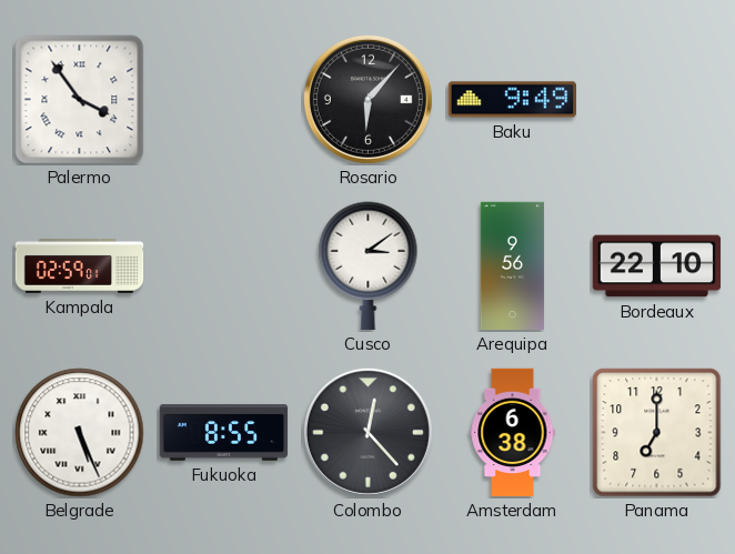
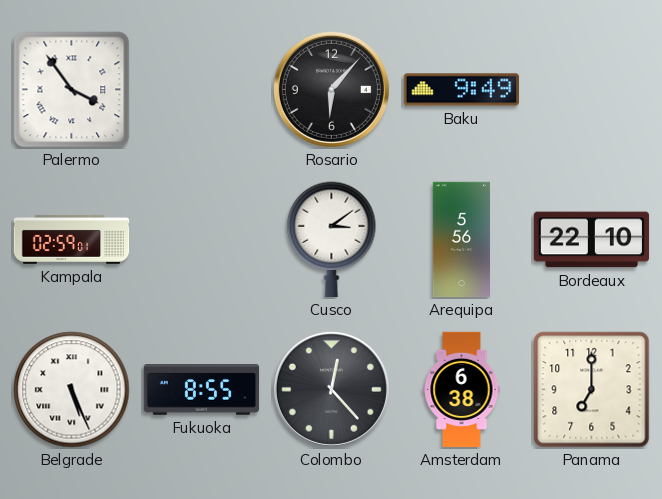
Arequipa: 9:56 -> 5:56 (461, 240)
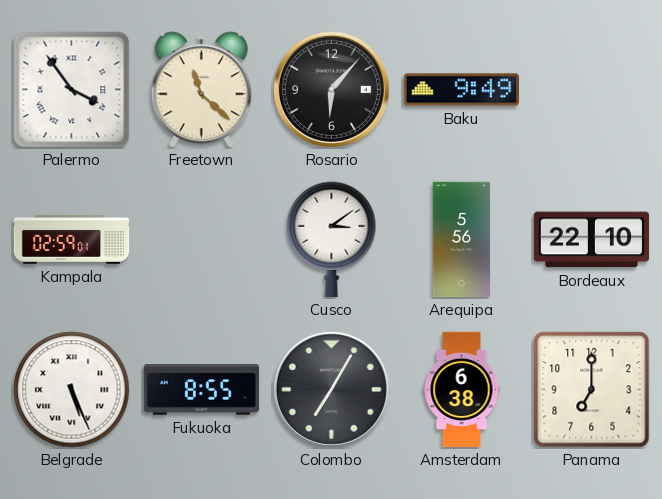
Freetown: none -> 11:22 (201, 90)
Colombo: 12:23 -> 7:05 (331, 389)
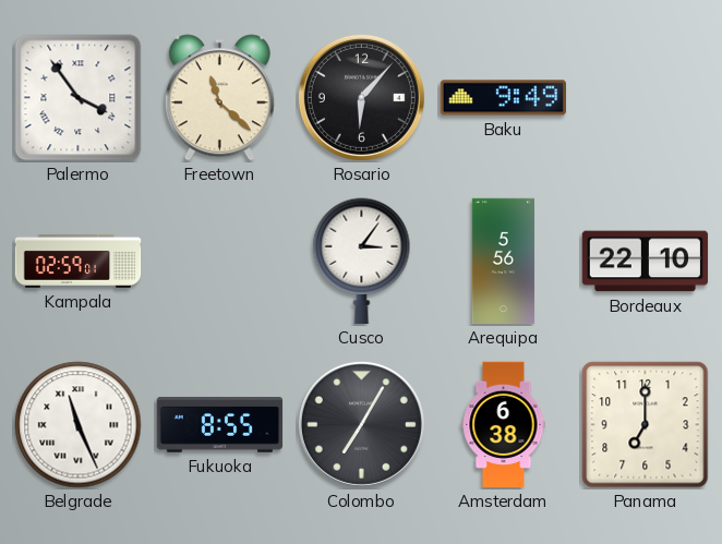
Cusco: 3:09 -> 3:06 (362, 262)
Belgrade: 5:26 -> 11:26 (79, 425)
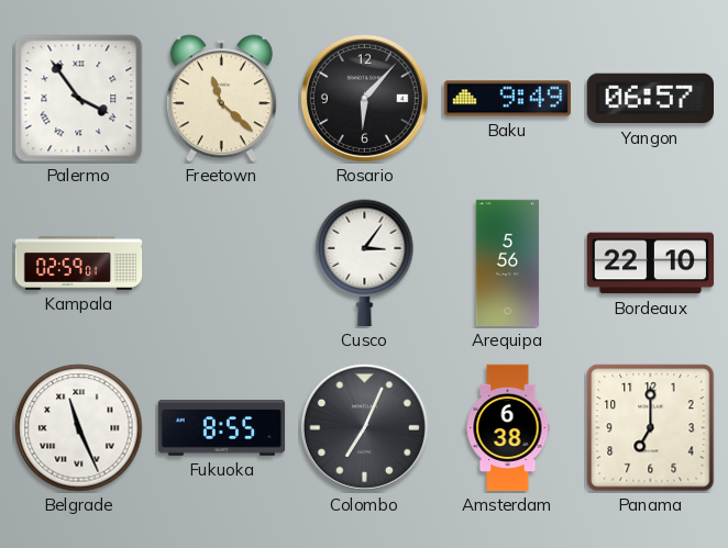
Yangon: none -> 06:57 (650, 99)
Colombo: 7:05 -> 7:04 (364, 427)
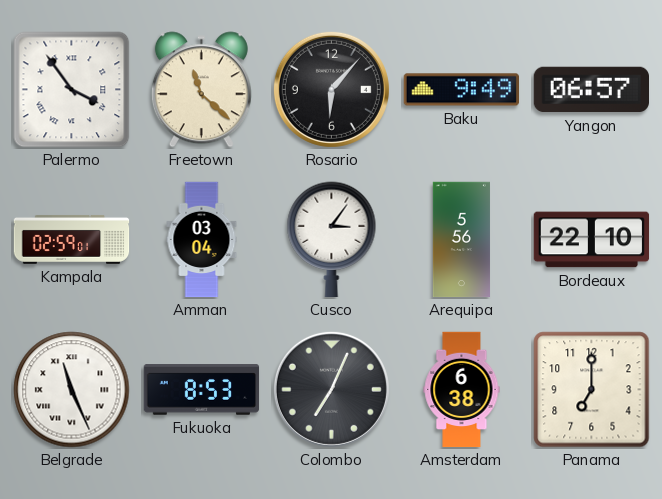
Amman: none -> 03:04 (202, 240)
Fukuoka: 8:55 -> 8:53 (202, 390)
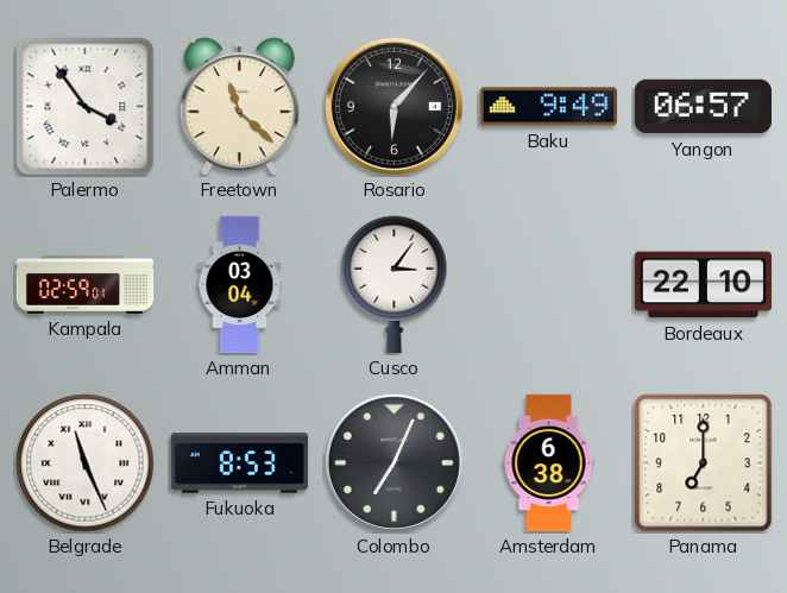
Arequipa: 5:56 -> none (461, 240)
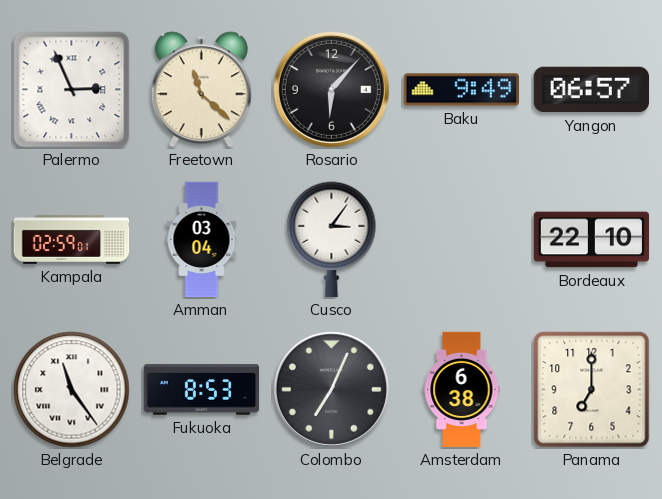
Palermo: 3:54 -> 2:56 (72, 90)
Belgrade: 11:26 -> 11:24 (72, 390)
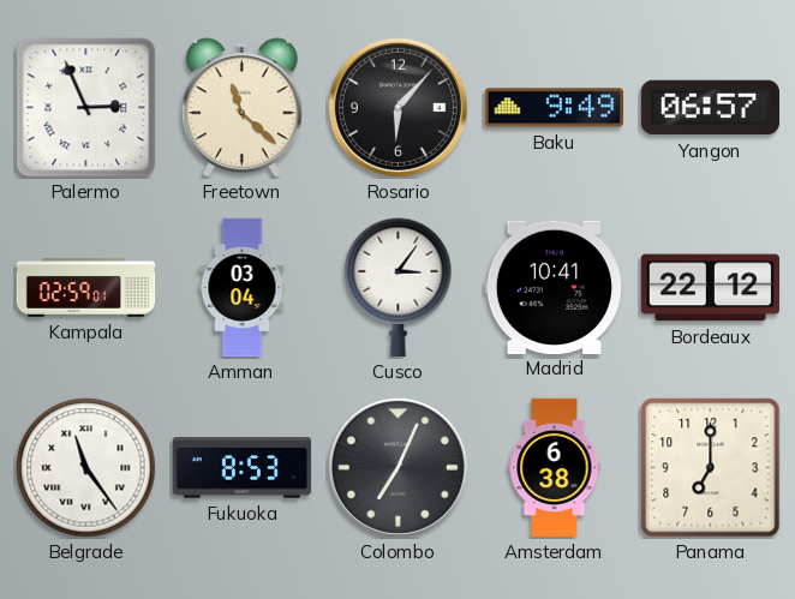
Madrid: none -> 10:41 (554, 287)
Bordeaux: 22:10 -> 22:12 (711, 288)
